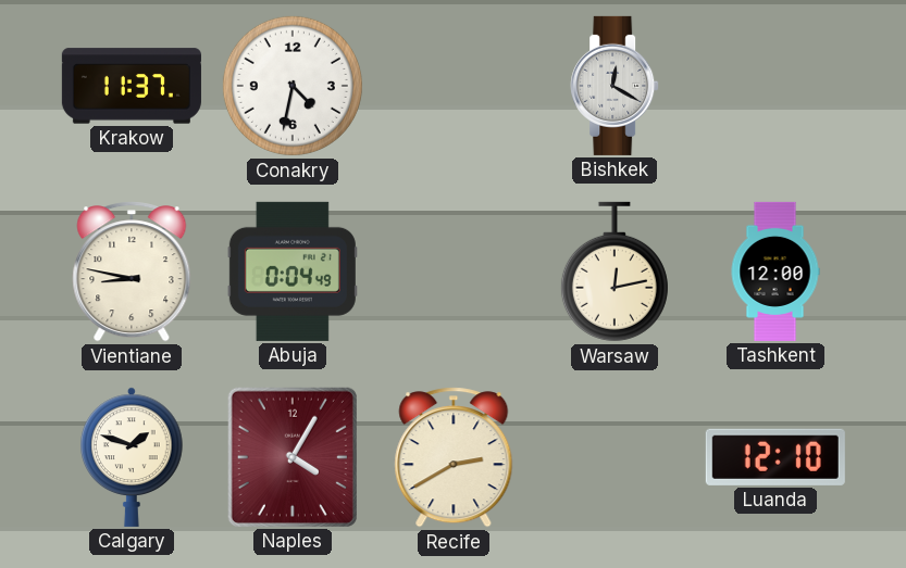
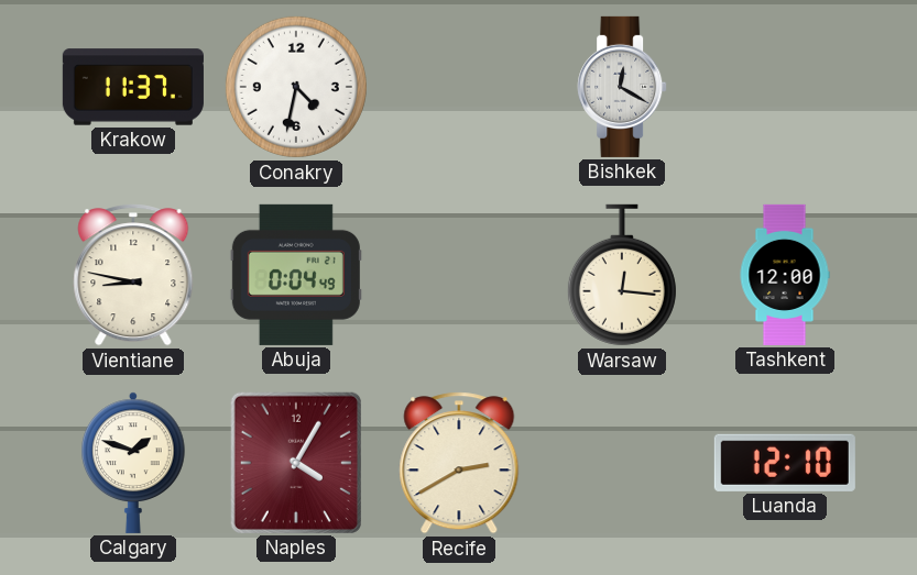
Warsaw: 12:13 -> 12:16 (622, 275)
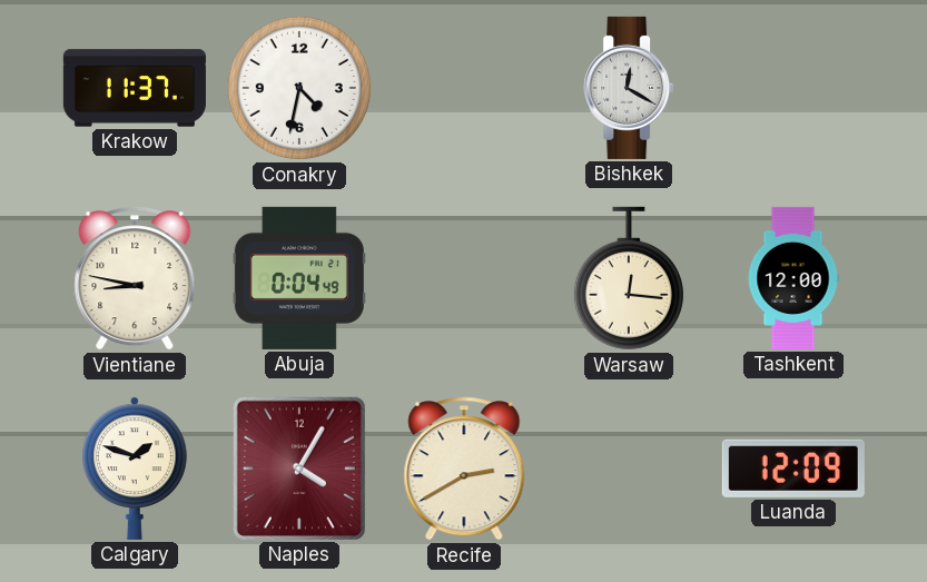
Luanda: 12:10 -> 12:09 (793, 468)
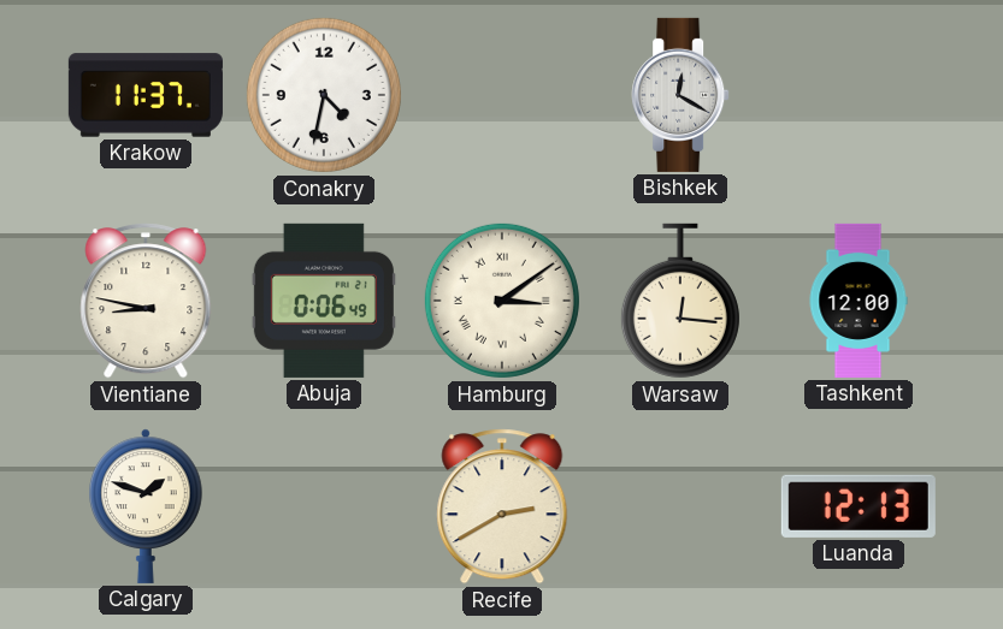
Abuja: 0:04 -> 0:06 (324, 301)
Hamburg: none -> 3:09 (502, 301)
Naples: 4:05 -> none (299, 468)
Luanda: 12:09 -> 12:13 (859, 506)
